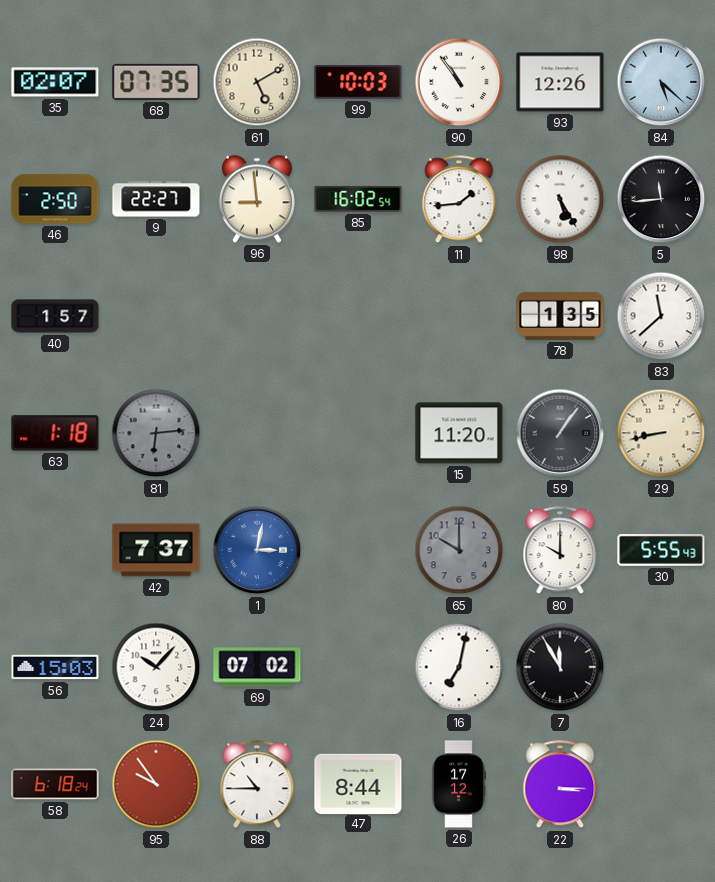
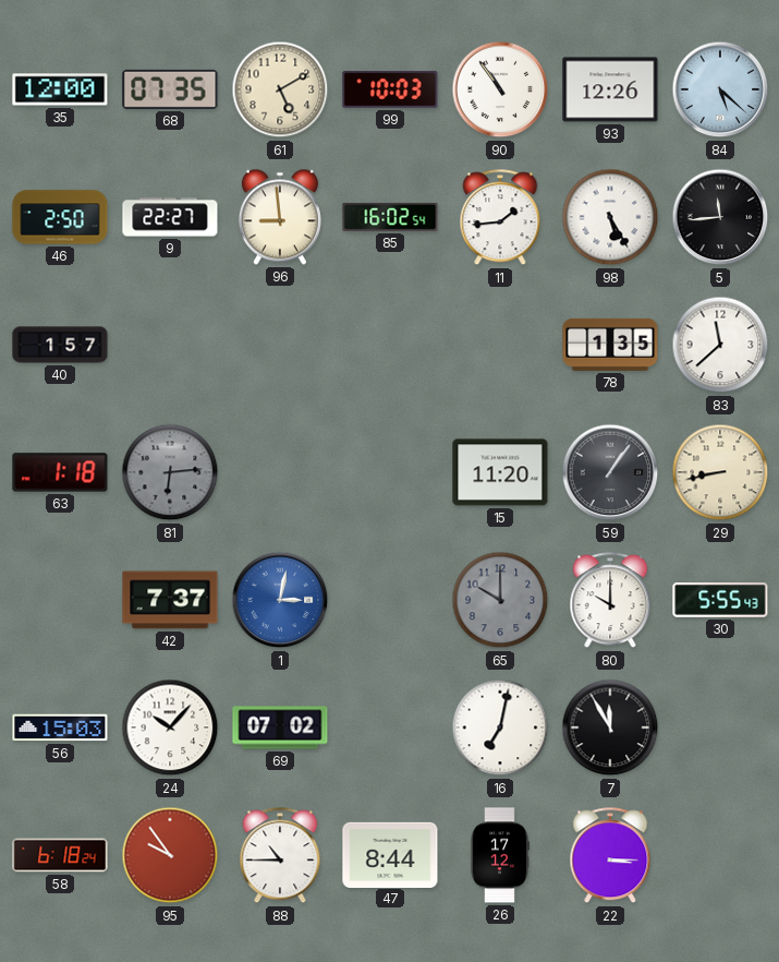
35: 02:07 -> 12:00 (60, 89)
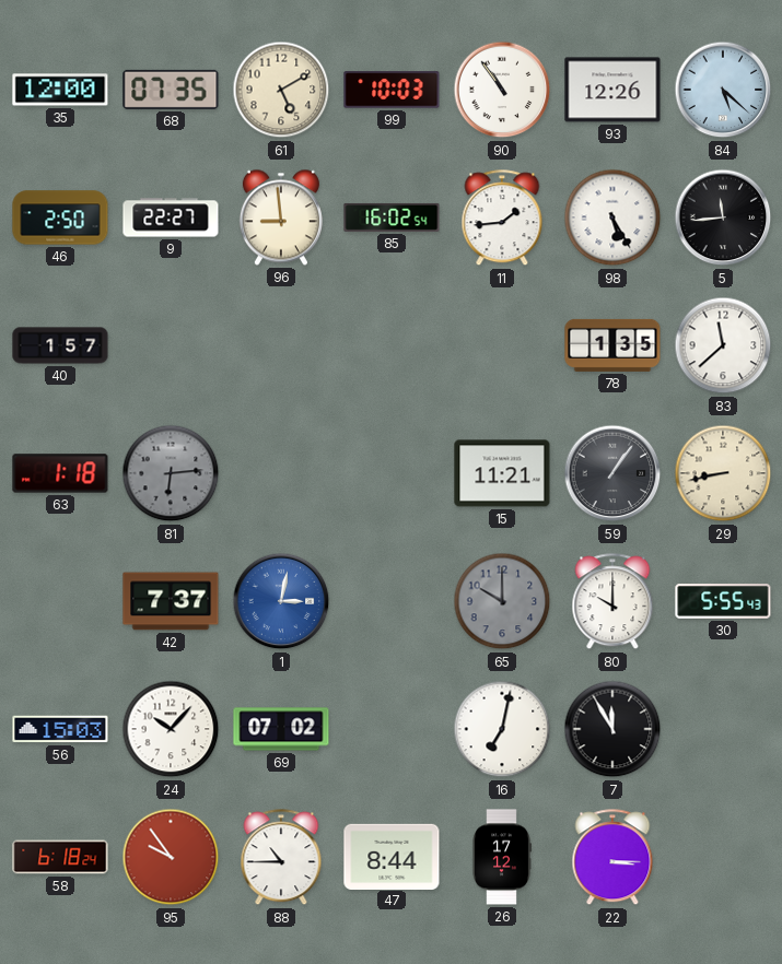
15: 11:20 -> 11:21 (502, 473)
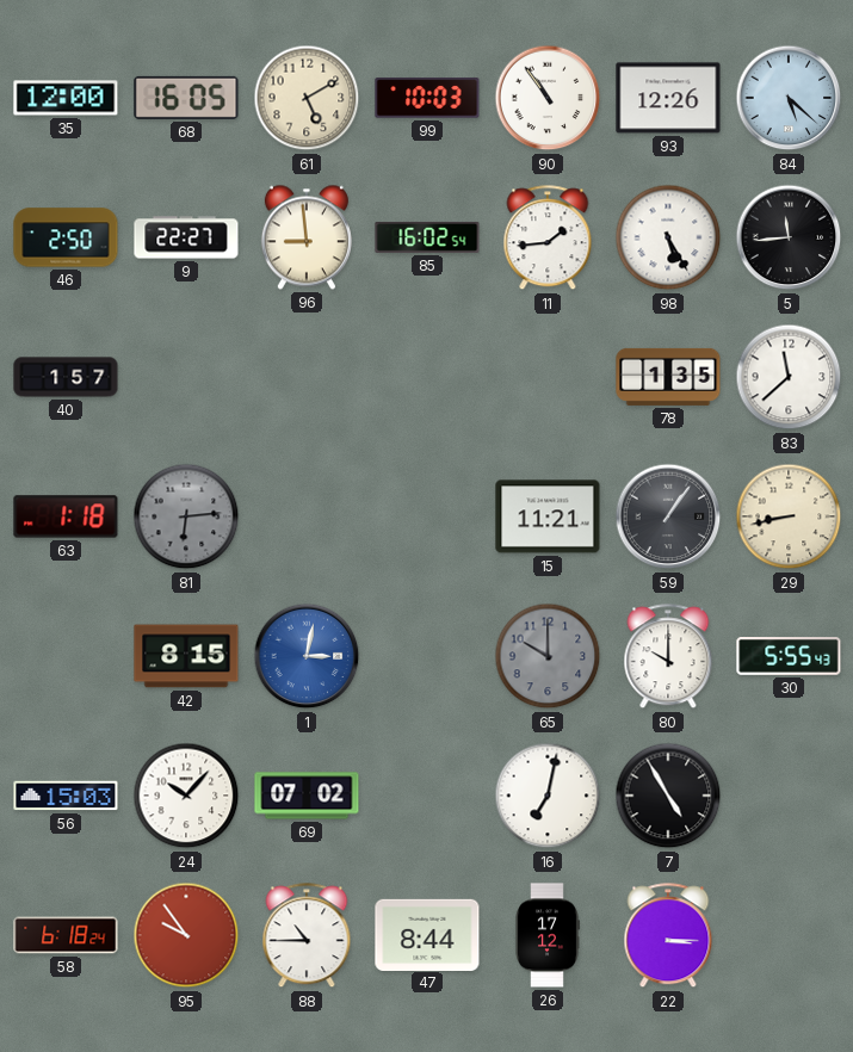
68: 07:35 -> 16:05 (186, 98)
42: 7:37 -> 8:15 (186, 656)
7: 11:55 -> 4:55 (668, 796)
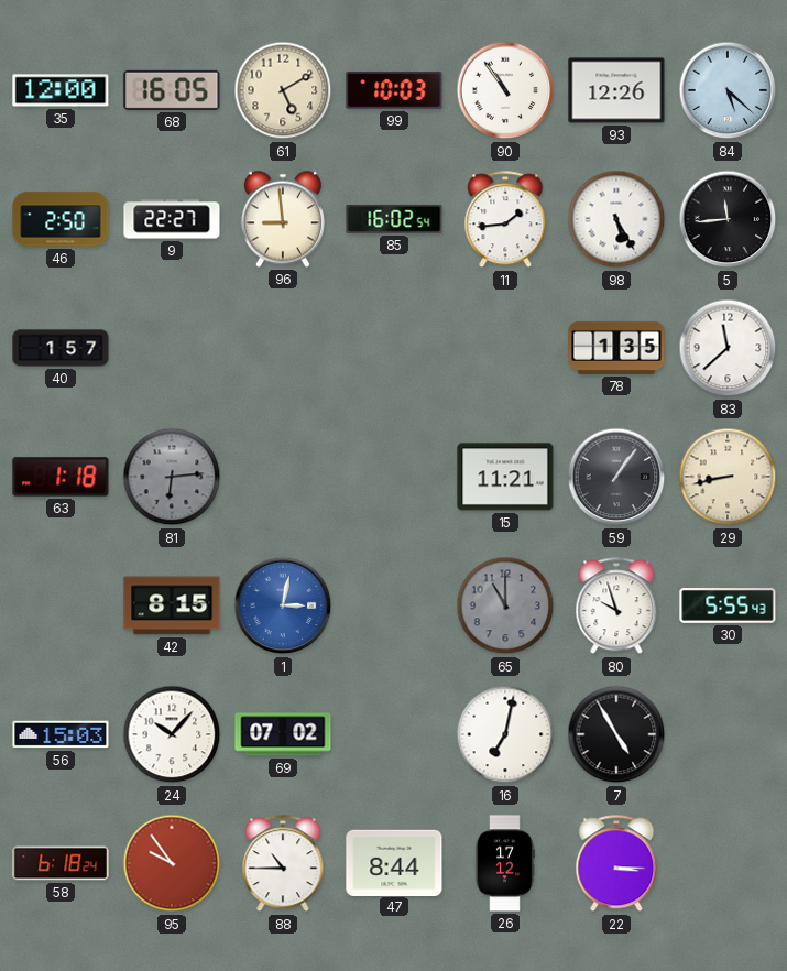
65: 10:00 -> 11:00 (505, 605)
80: 10:00 -> 9:57 (616, 607)
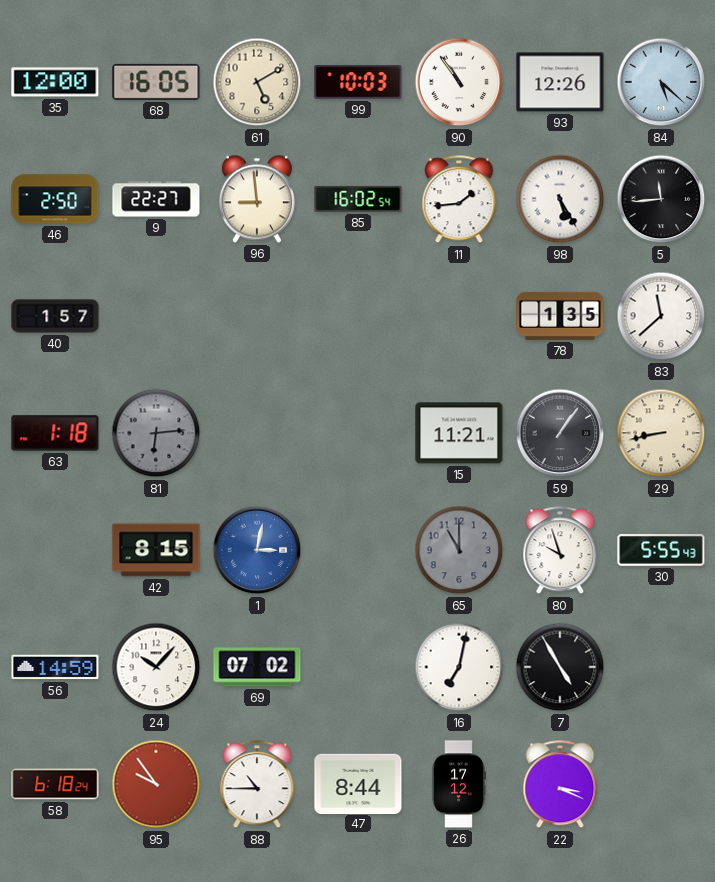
56: 15:03 -> 14:59 (55, 667)
22: 3:15 -> 3:19 (560, 785)
